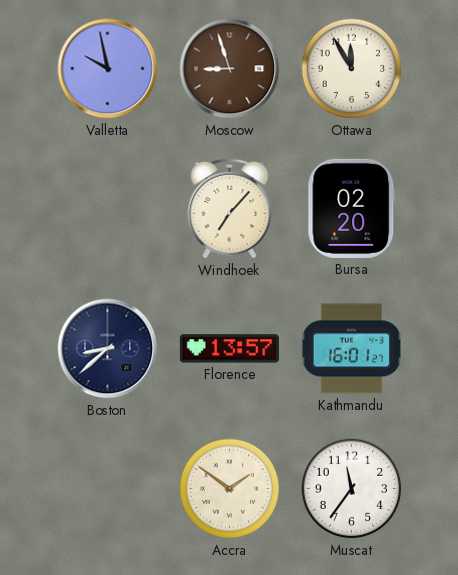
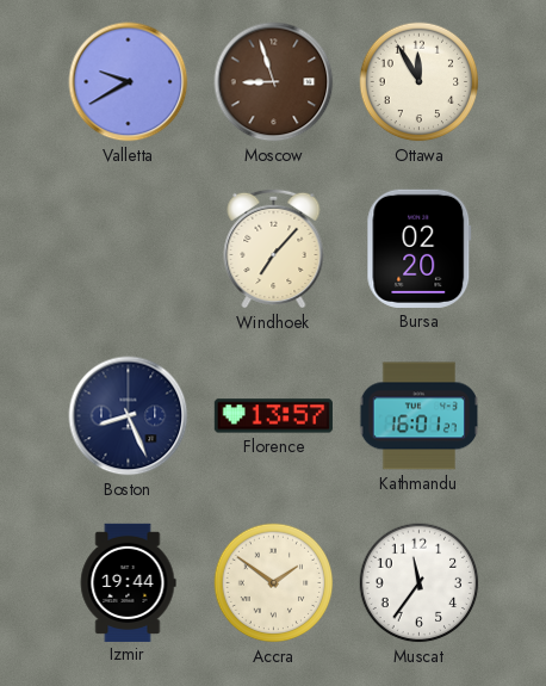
Valletta: 9:58 -> 9:40 (129, 82)
Boston: 8:38 -> 8:26 (129, 416)
Izmir: none -> 19:44 (128, 582)
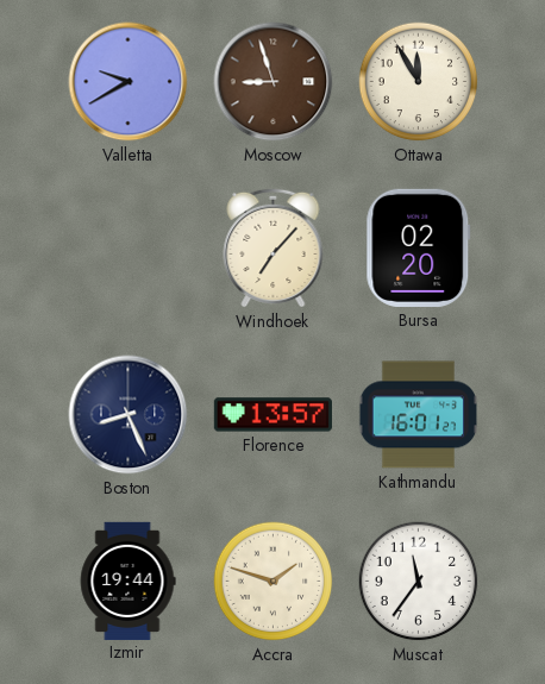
Accra: 1:51 -> 1:48 (274, 582)
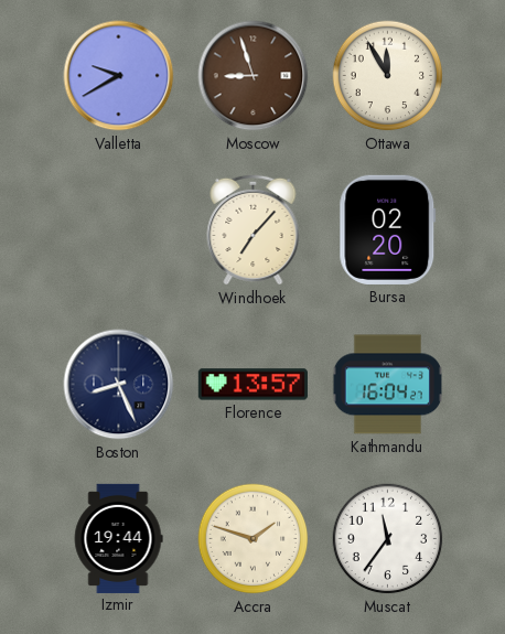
Kathmandu: 16:01 -> 16:04 (387, 385)
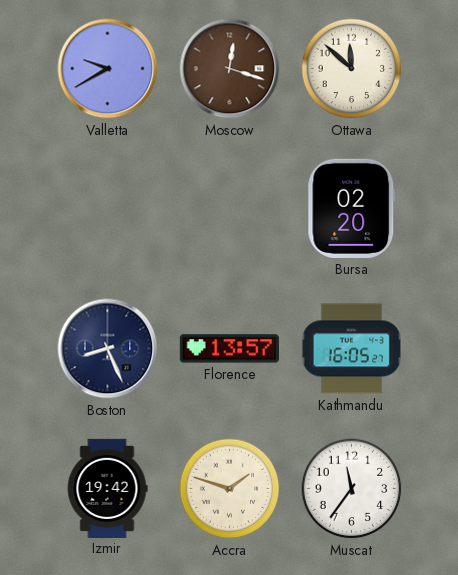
Moscow: 8:57 -> 12:18 (230, 69)
Ottawa: 11:55 -> 11:52 (352, 69)
Windhoek: 7:07 -> none (254, 229)
Kathmandu: 16:04 -> 16:05 (351, 349)
Izmir: 19:44 -> 19:42 (107, 488)
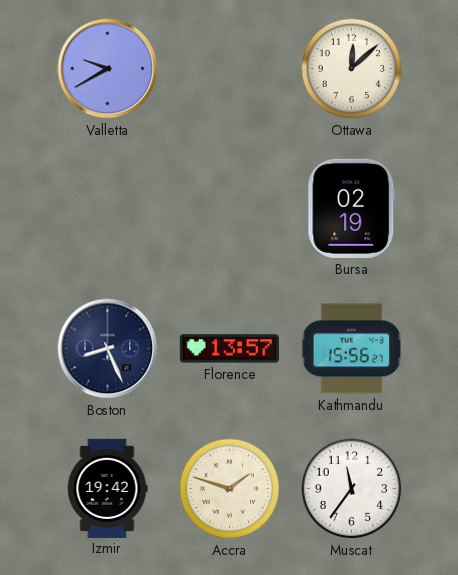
Moscow: 12:18 -> none (230, 69)
Ottawa: 11:52 -> 12:08 (352, 69)
Bursa: 02:20 -> 02:19 (352, 208)
Kathmandu: 16:05 -> 15:56 (351, 349)
